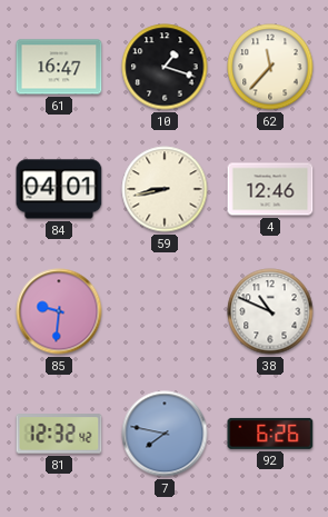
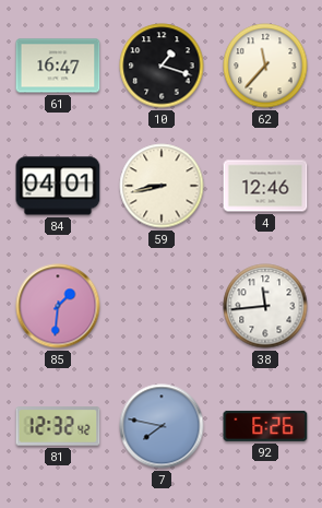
85: 9:31 -> 1:31 (58, 306)
38: 10:49 -> 11:44 (265, 306)
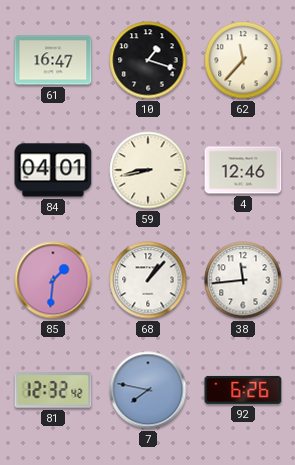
68: none -> 1:07 (148, 280)
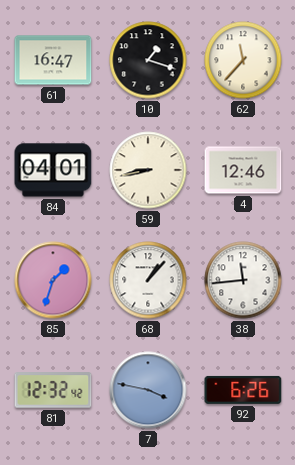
85: 1:31 -> 1:33 (53, 280)
7: 7:47 -> 3:47 (148, 390)
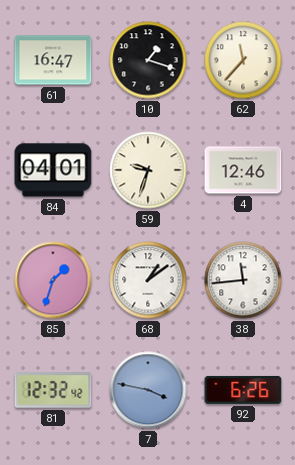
59: 8:43 -> 9:33 (148, 170)
68: 1:07 -> 1:09 (148, 280)
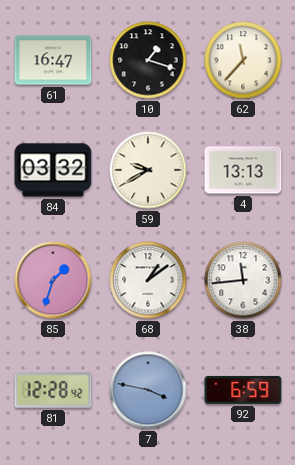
84: 04:01 -> 03:32 (53, 170)
59: 9:33 -> 9:40 (148, 170)
4: 12:46 -> 13:13 (243, 170)
81: 12:32 -> 12:28 (53, 390)
92: 6:26 -> 6:59 (243, 390)
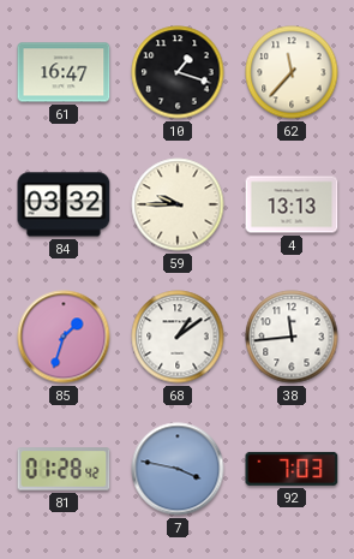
59: 9:40 -> 9:45 (178, 204)
81: 12:28 -> 01:28 (64, 469)
92: 6:59 -> 7:03 (292, 469)
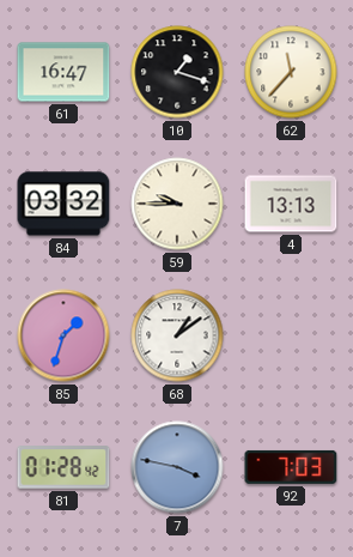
38: 11:44 -> none (292, 337)
